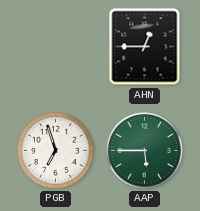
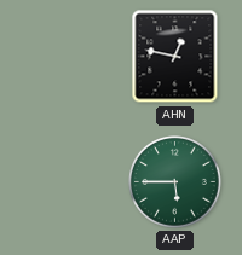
AHN: 12:45 -> 12:47 (175, 57)
PGB: 6:57 -> none (56, 151)
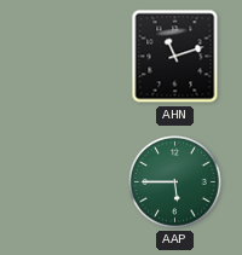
AHN: 12:47 -> 11:12 (175, 57)
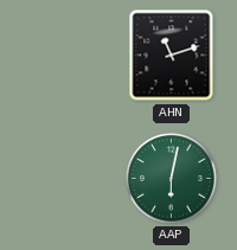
AAP: 5:45 -> 6:02 (172, 179)
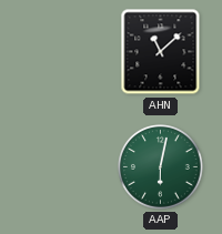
AHN: 11:12 -> 11:08 (161, 52)
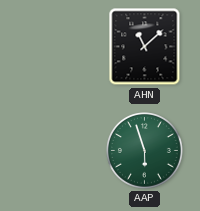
AAP: 6:02 -> 5:57 (145, 151)
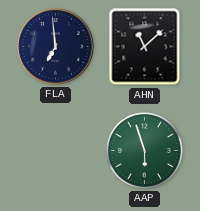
FLA: none -> 6:59 (56, 47)
